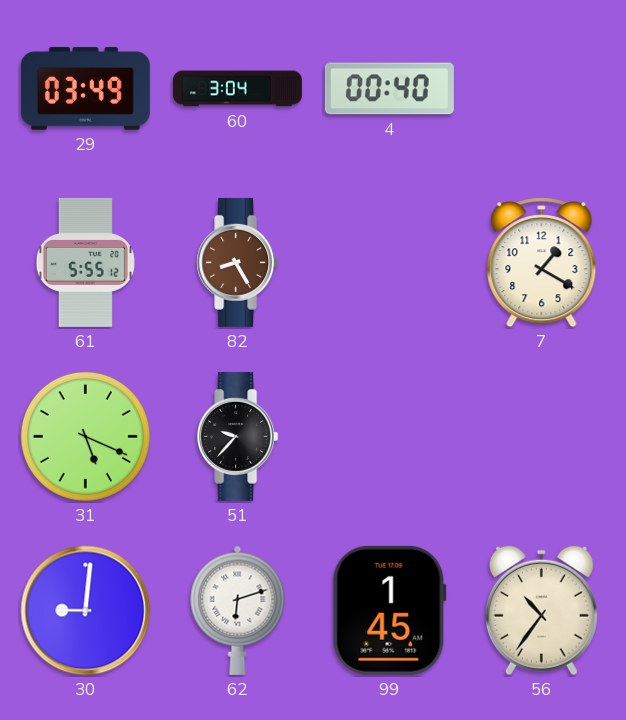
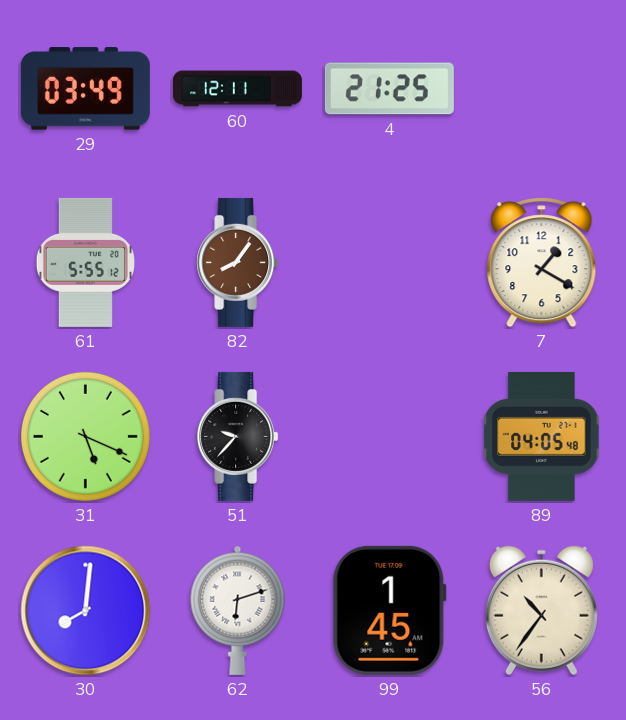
60: 3:04 -> 12:11 (237, 89)
4: 00:40 -> 21:25 (389, 89)
82: 8:25 -> 8:06 (238, 262)
89: none -> 04:05 (542, 436)
30: 9:01 -> 8:01 (86, 611)
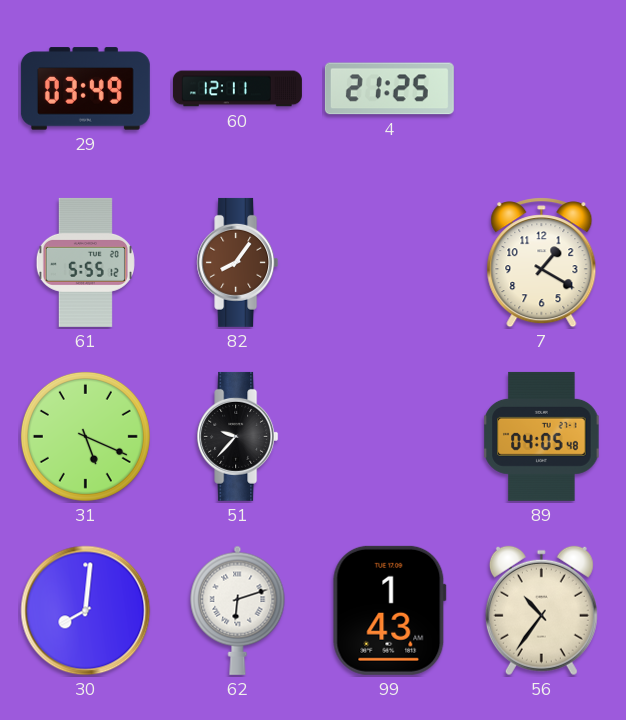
99: 1:45 -> 1:43 (389, 610)
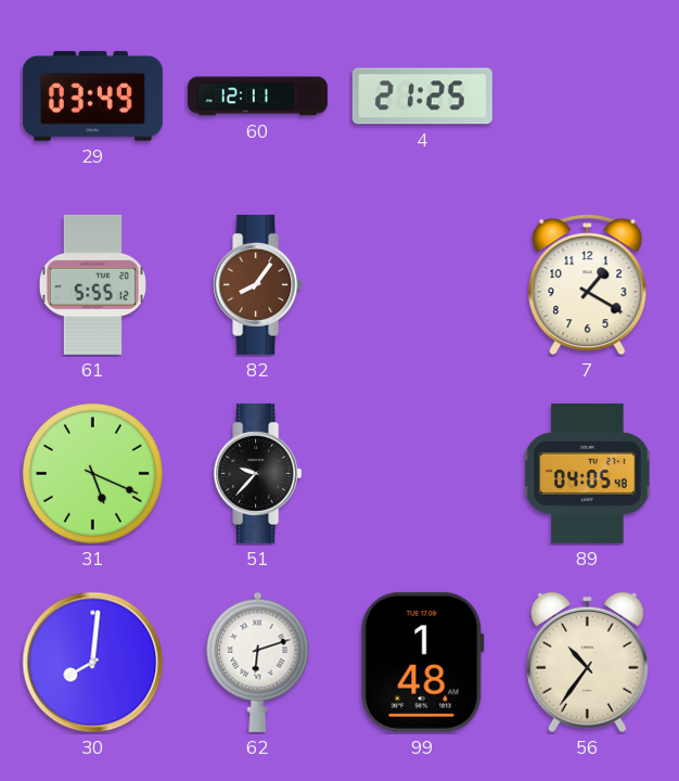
99: 1:43 -> 1:48 (422, 662)
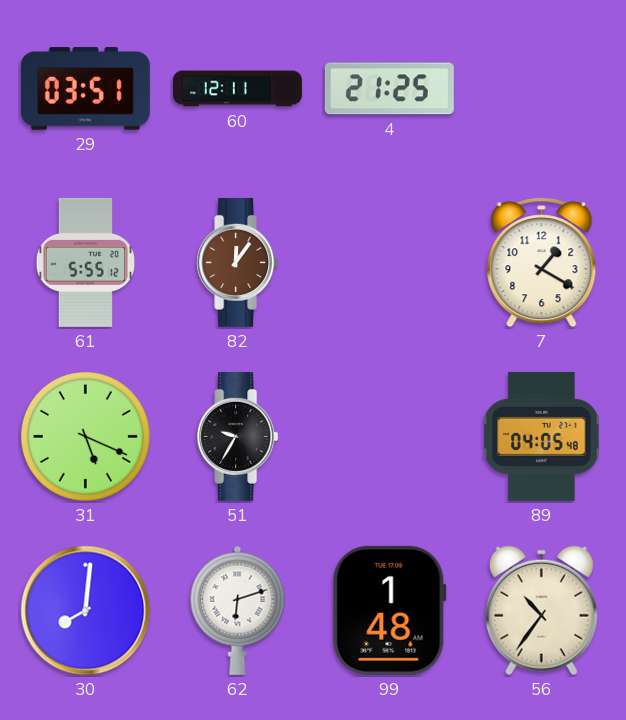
29: 03:49 -> 03:51 (85, 89)
82: 8:06 -> 12:06 (238, 262)
51: 9:37 -> 9:35 (238, 436)
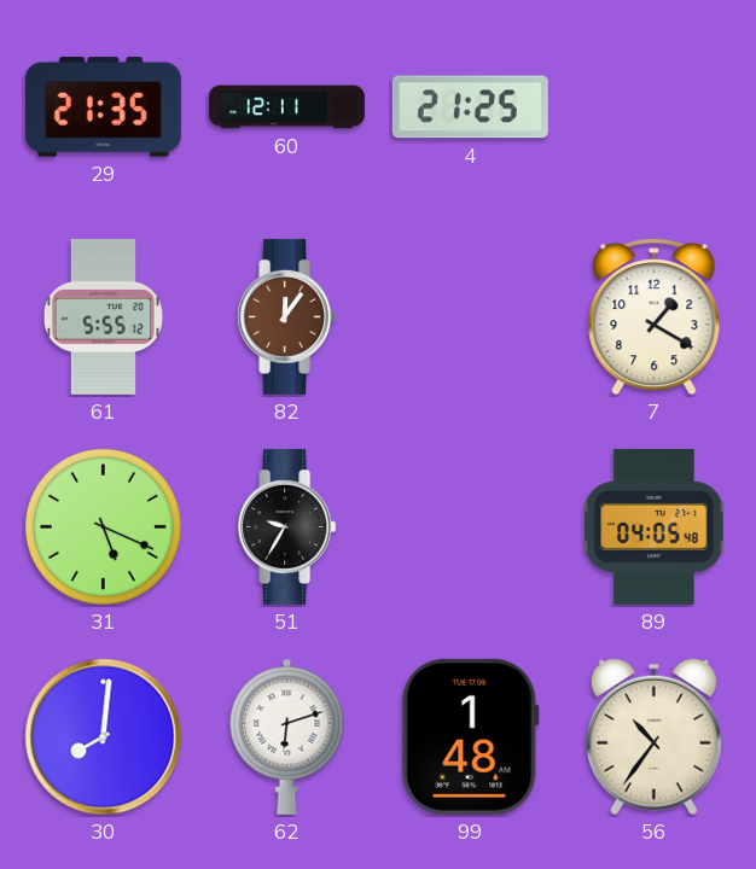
29: 03:51 -> 21:35 (103, 107)
